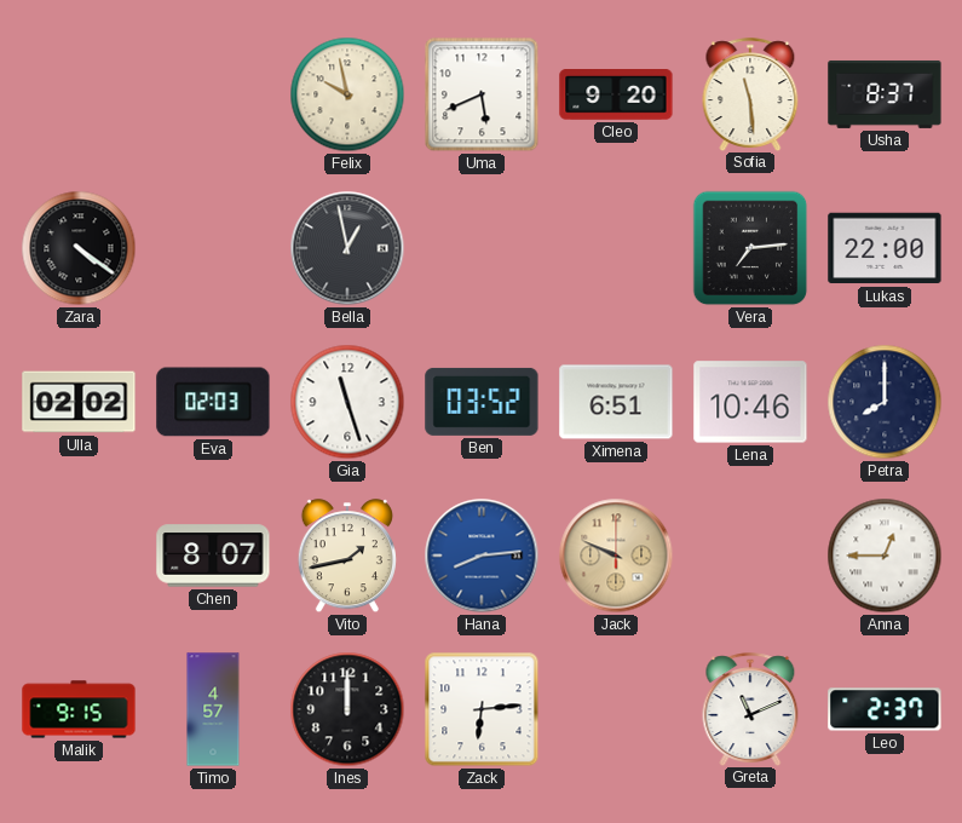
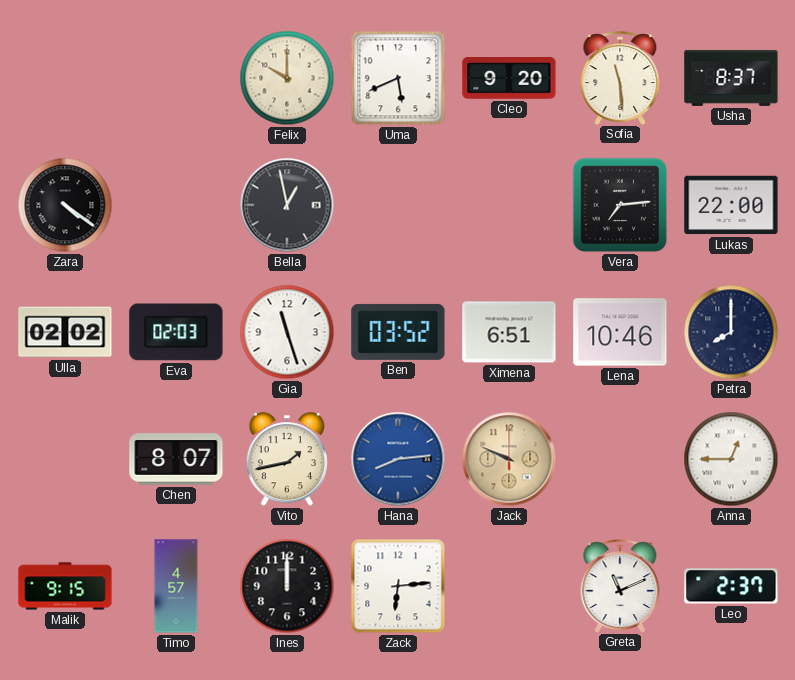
Felix: 9:58 -> 10:00 (287, 78)
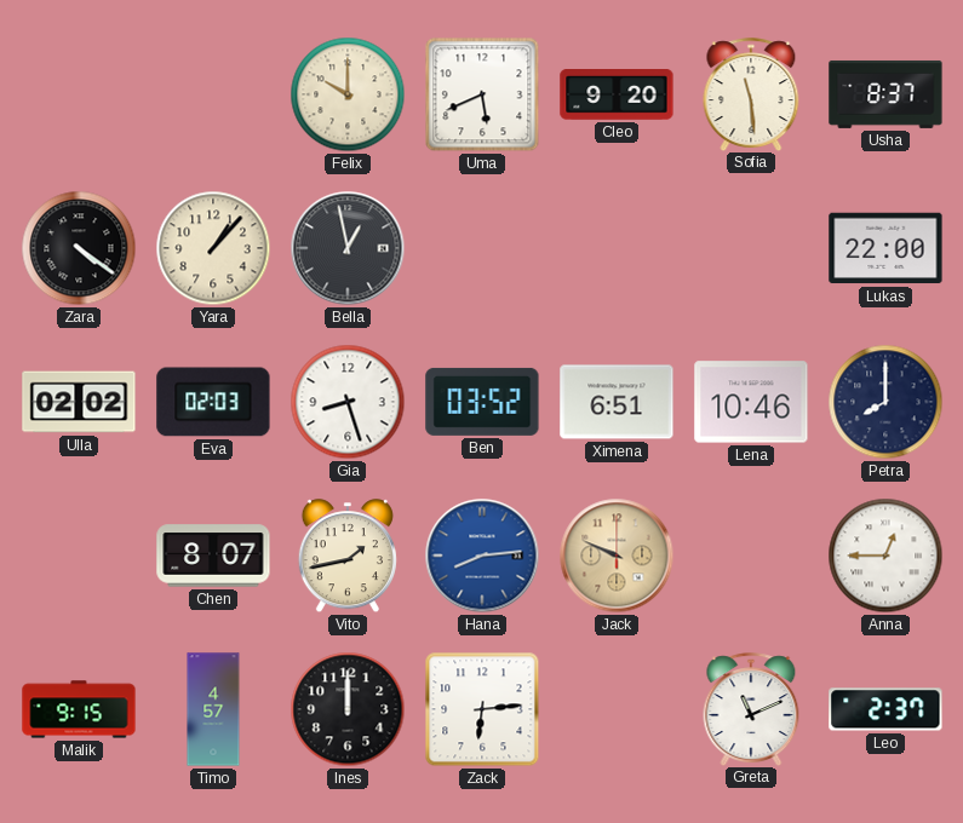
Yara: none -> 1:07 (213, 248)
Vera: 7:14 -> none (620, 205)
Gia: 11:27 -> 8:27 (348, 402)
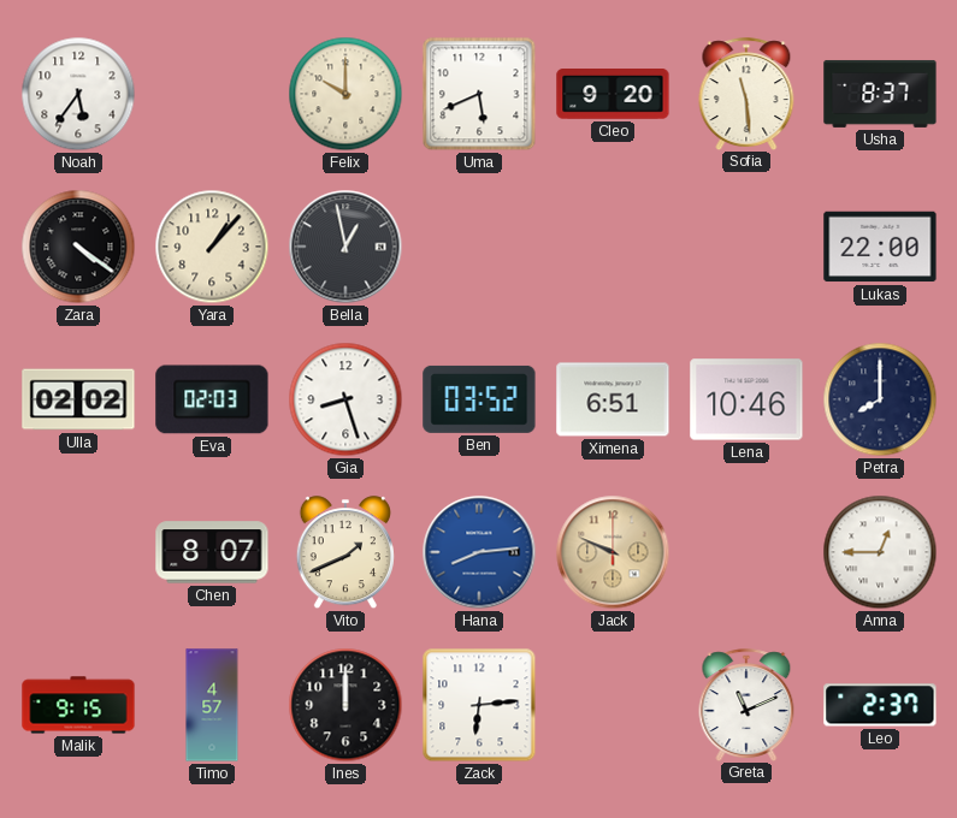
Noah: none -> 5:36 (78, 94)
Vito: 1:43 -> 1:41 (345, 553)
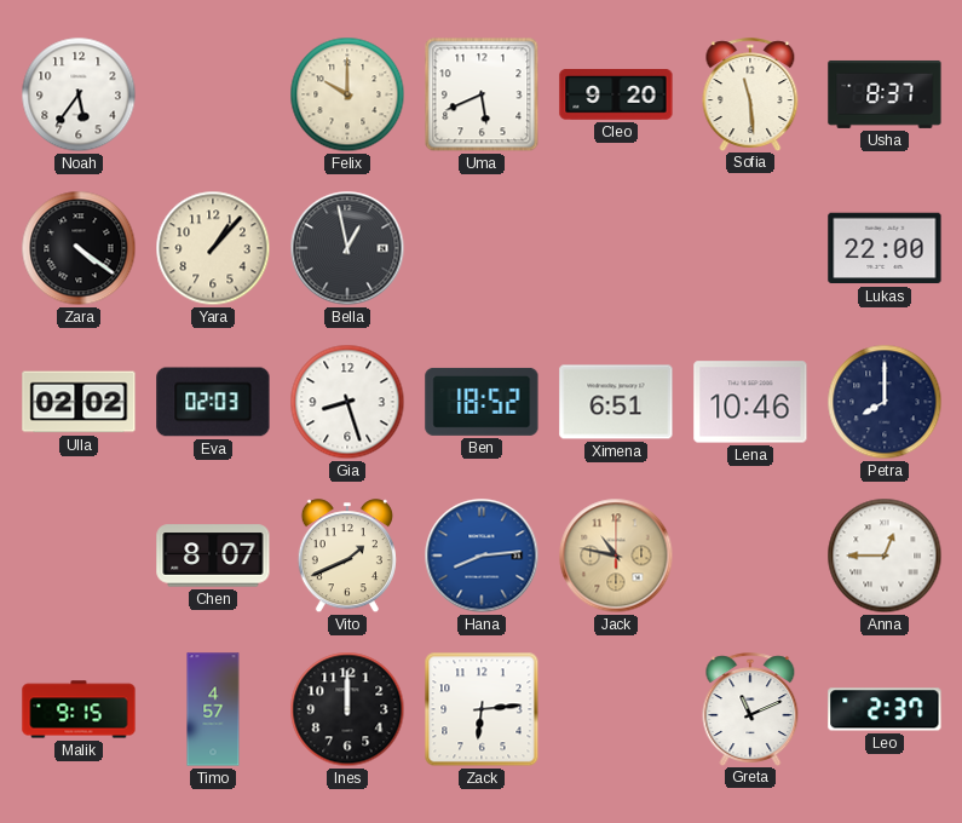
Ben: 03:52 -> 18:52 (482, 402)
Jack: 9:49 -> 10:47 (616, 556)
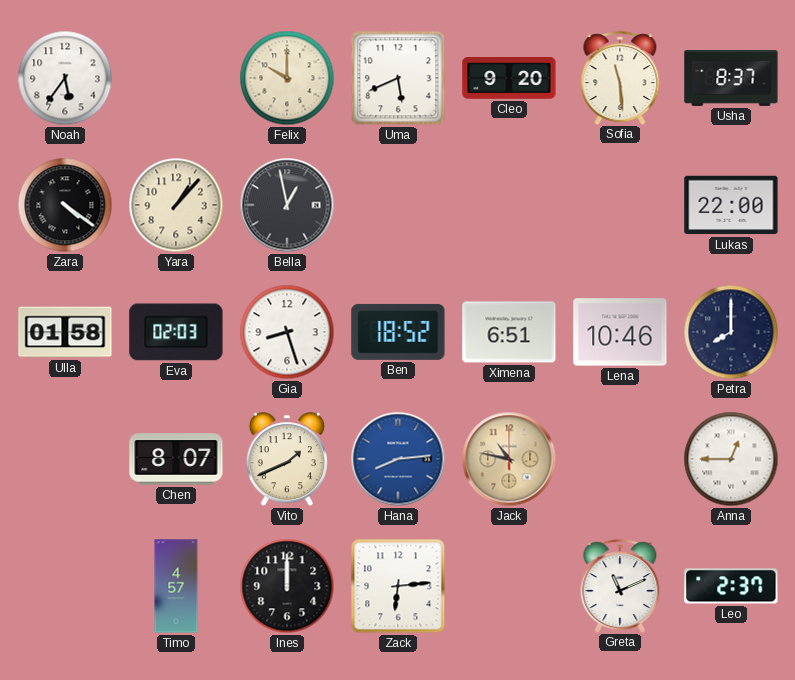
Ulla: 02:02 -> 01:58 (65, 332)
Malik: 9:15 -> none (79, 709)
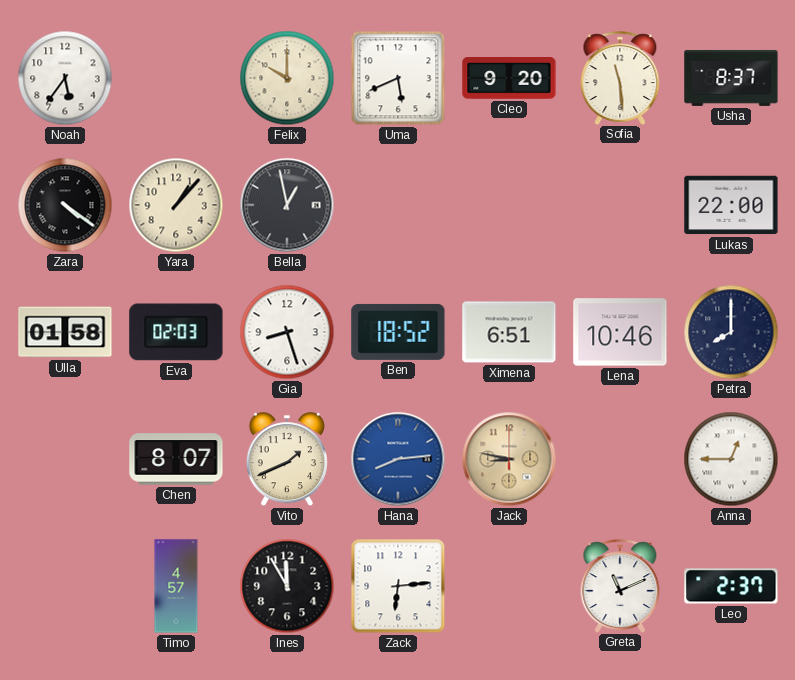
Jack: 10:47 -> 8:47 (509, 459)
Ines: 12:00 -> 11:55 (287, 586)
